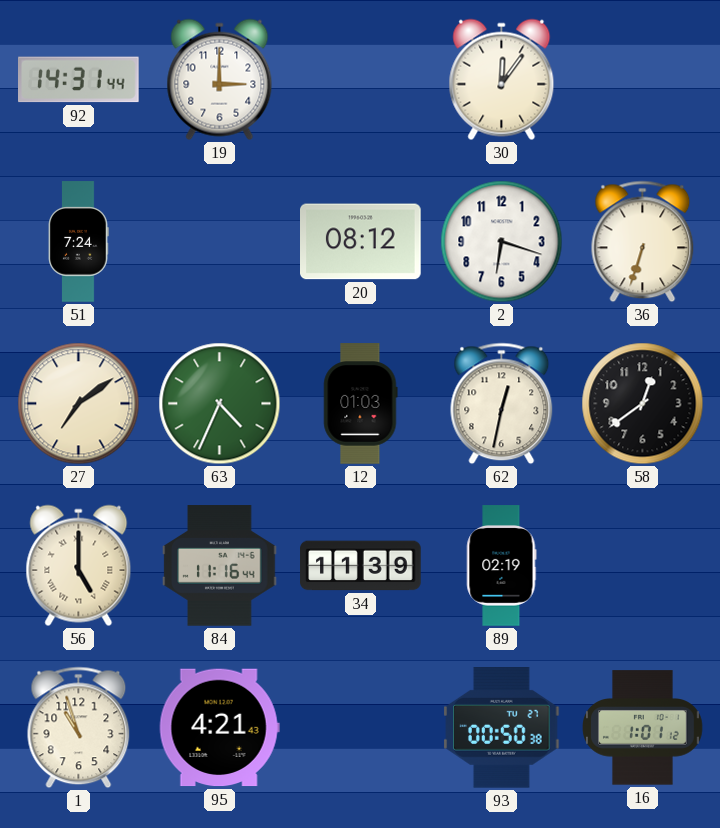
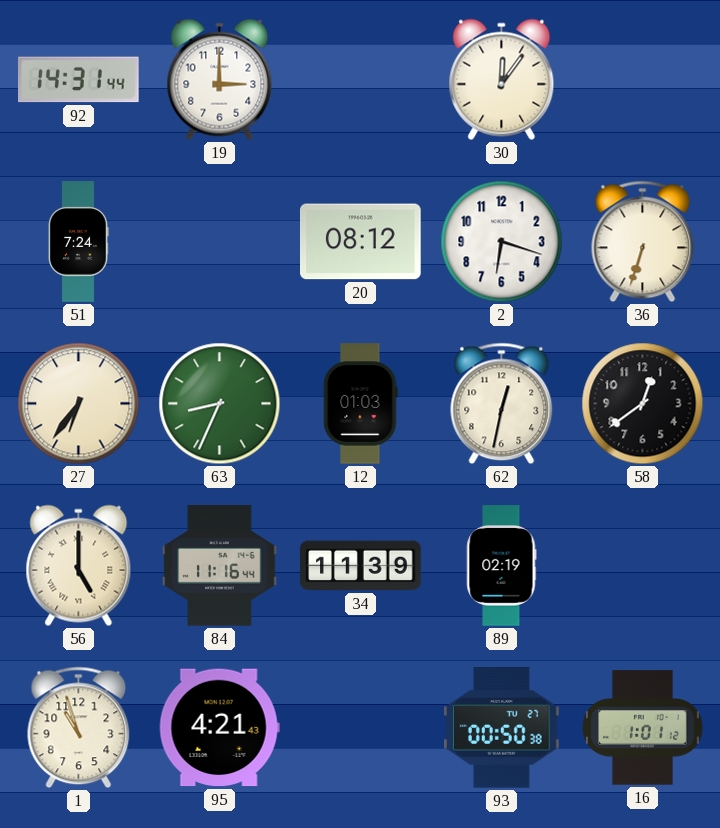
27: 7:09 -> 6:36 (79, 404)
63: 4:34 -> 8:34 (220, 404)
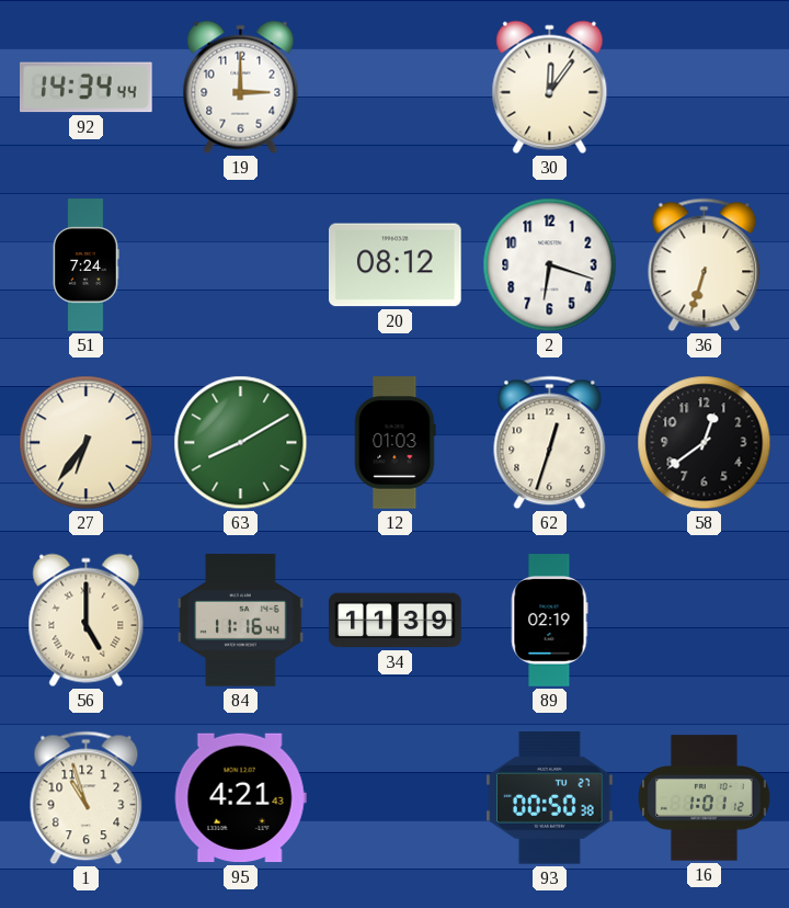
92: 14:31 -> 14:34 (87, 88)
63: 8:34 -> 8:10 (241, 443)
62: 12:32 -> 12:33 (550, 443)
